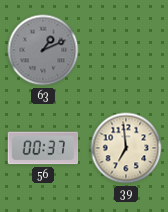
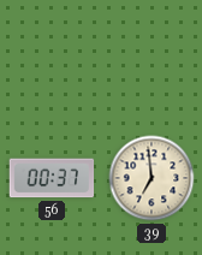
63: 1:11 -> none (43, 50)
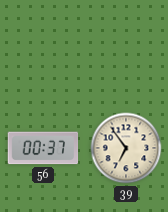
39: 6:59 -> 6:54 (126, 148)
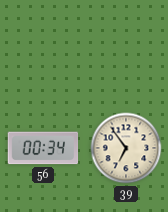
56: 00:37 -> 00:34 (43, 148)
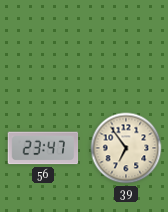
56: 00:34 -> 23:47 (43, 148)
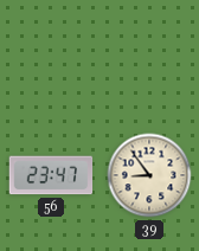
39: 6:54 -> 8:54 (149, 175)
